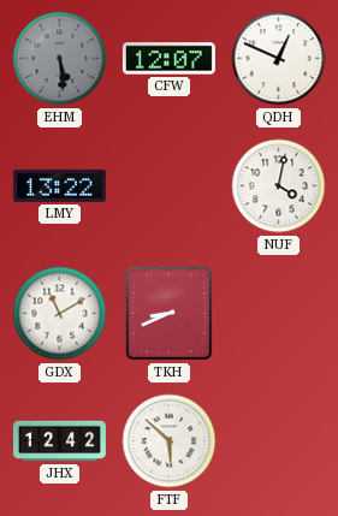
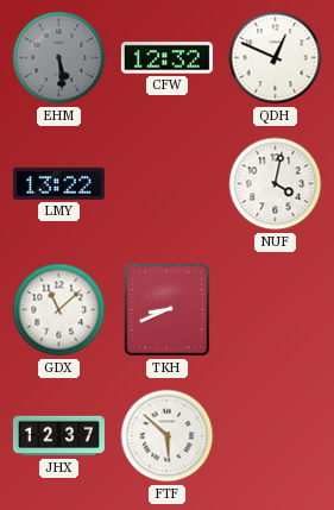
CFW: 12:07 -> 12:32 (166, 58)
GDX: 11:10 -> 11:08 (59, 310)
JHX: 12:42 -> 12:37 (58, 436)
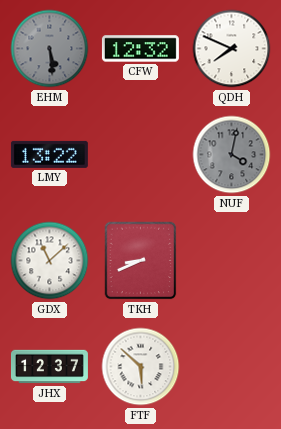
QDH: 12:49 -> 7:49 (232, 49)
NUF dial: white -> grey (232, 155)
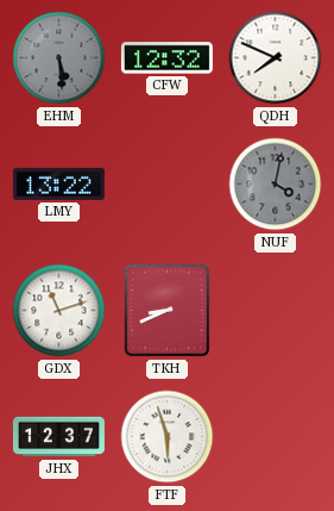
GDX: 11:08 -> 11:12 (59, 311)
FTF: 5:52 -> 5:57 (168, 437)
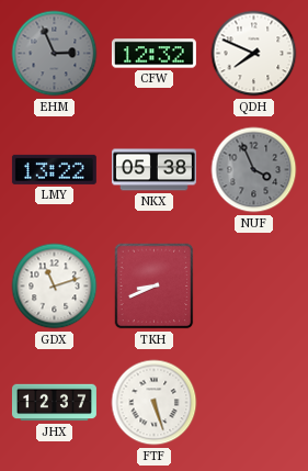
EHM: 5:29 -> 2:56 (55, 54)
NKX: none -> 05:38 (153, 170)
NUF: 4:02 -> 3:56 (254, 170)
FTF: 5:57 -> 5:27 (155, 403)
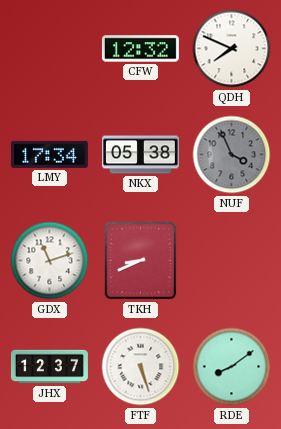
EHM: 2:56 -> none (55, 54)
LMY: 13:22 -> 17:34 (49, 154)
RDE: none -> 8:09 (232, 367)
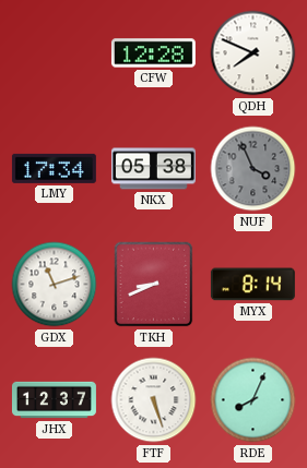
CFW: 12:32 -> 12:28 (153, 53)
MYX: none -> 8:14 (252, 285)
RDE: 8:09 -> 8:04 (253, 400)
